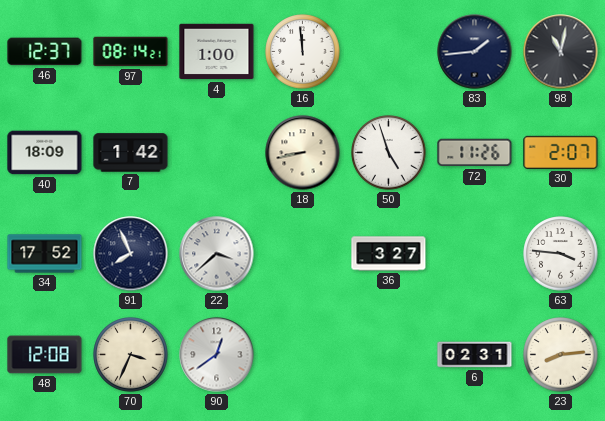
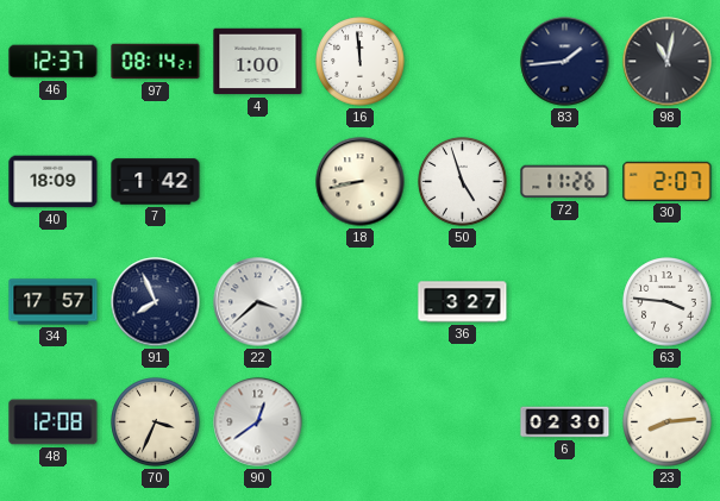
34: 17:52 -> 17:57 (54, 302)
6: 02:31 -> 02:30 (565, 422)
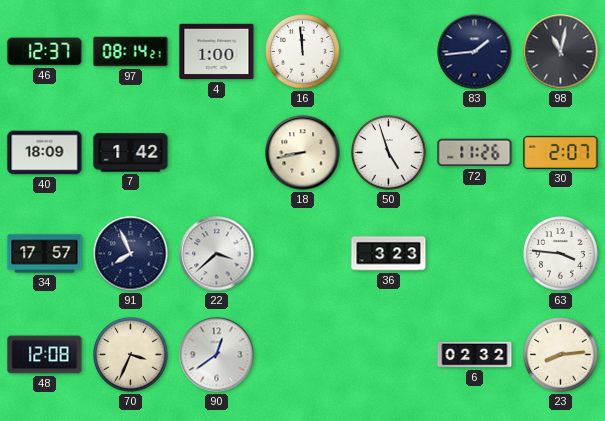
36: 3:27 -> 3:23 (389, 254)
6: 02:30 -> 02:32 (475, 355)
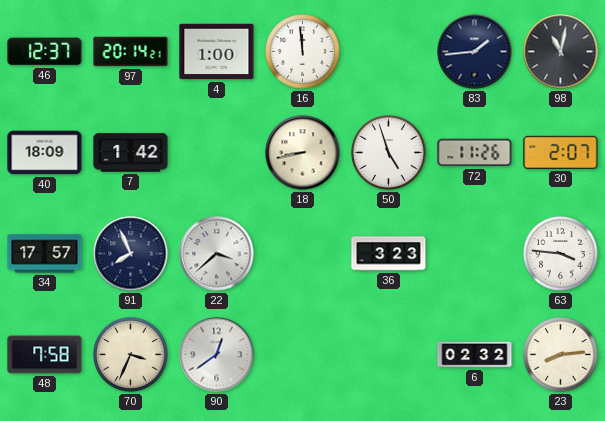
97: 08:14 -> 20:14 (131, 52)
48: 12:08 -> 7:58 (45, 355)
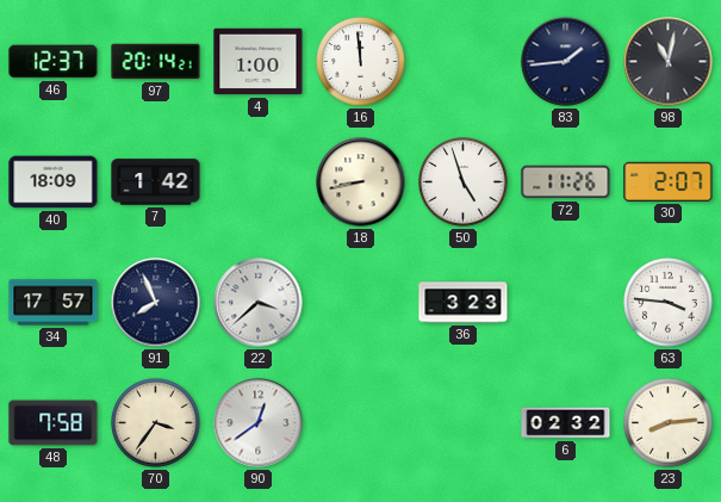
70: 3:34 -> 3:36 (156, 423)
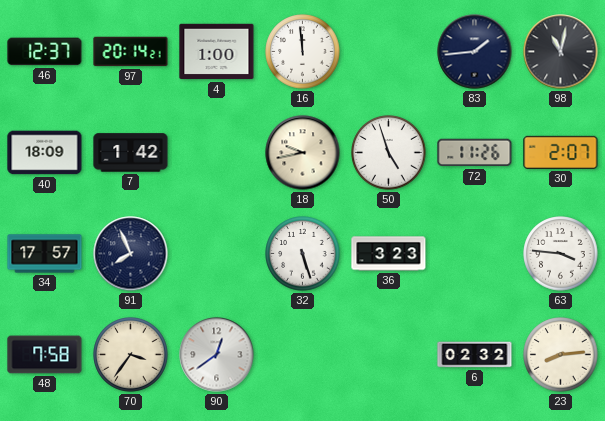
18: 8:43 -> 9:43 (303, 153)
22: 3:38 -> none (259, 303)
32: none -> 5:27 (303, 254)
